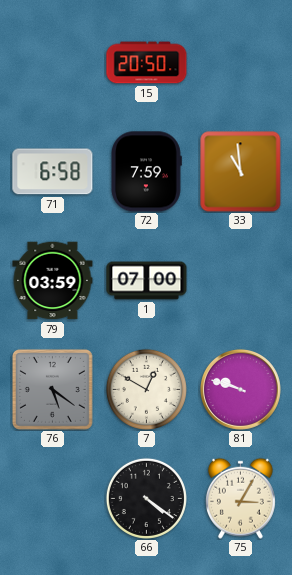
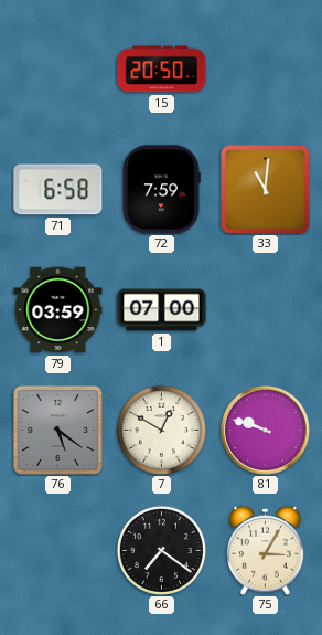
33: 10:59 -> 11:01 (266, 190)
66: 4:21 -> 7:21 (161, 550)
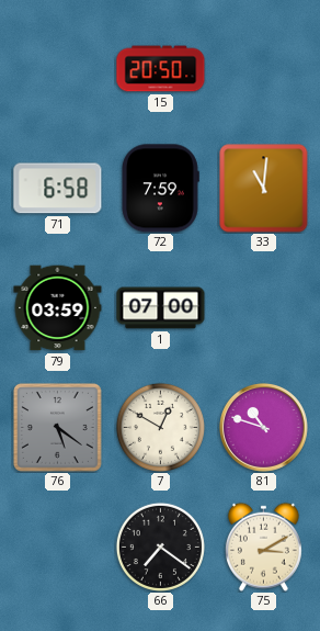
81: 9:48 -> 10:48 (263, 427)
75: 3:05 -> 3:10 (263, 547)
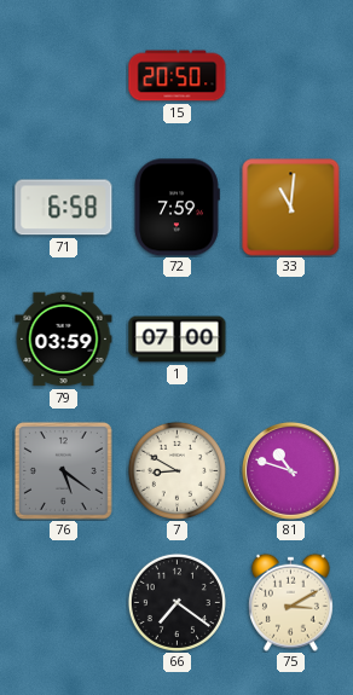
7: 12:50 -> 8:50 (176, 470)
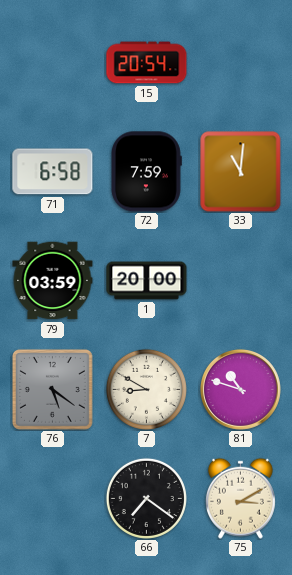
15: 20:50 -> 20:54 (147, 63)
1: 07:00 -> 20:00 (147, 281)
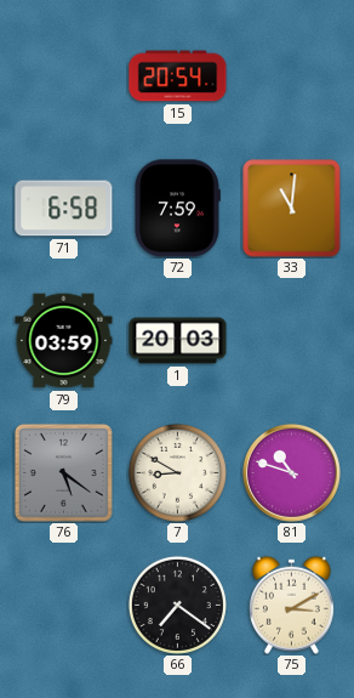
1: 20:00 -> 20:03 (178, 341)
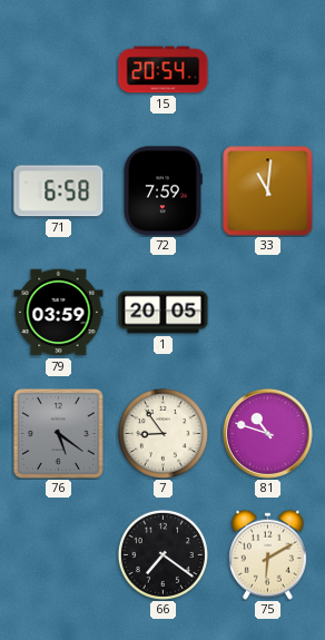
1: 20:03 -> 20:05 (164, 313)
7: 8:50 -> 8:54 (162, 433)
75: 3:10 -> 6:10 (267, 554)
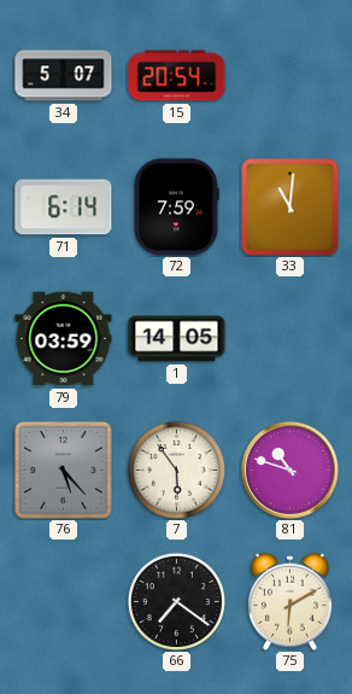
34: none -> 5:07 (64, 76)
71: 6:58 -> 6:14 (64, 208)
1: 20:05 -> 14:05 (177, 339)
76: 5:21 -> 5:23 (63, 470)
7: 8:54 -> 5:54 (176, 470)
